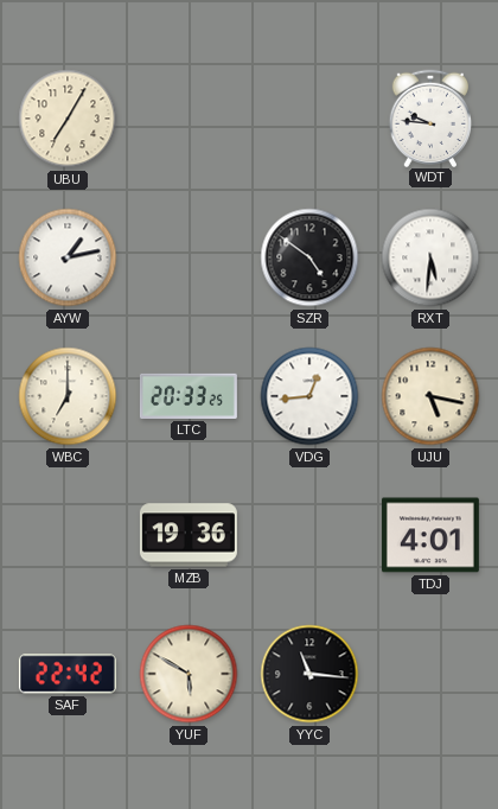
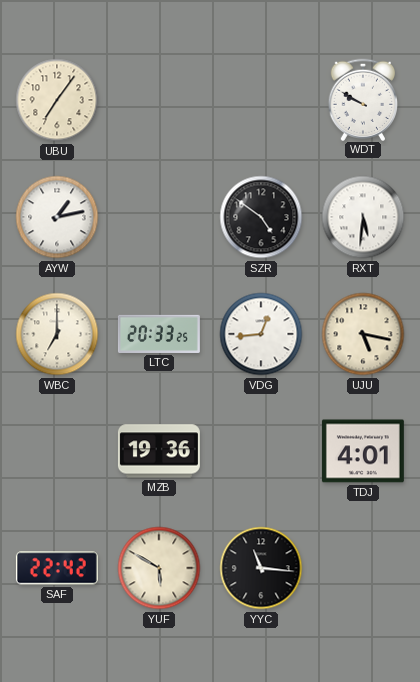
UBU: 7:05 -> 7:06 (57, 100)
WDT: 9:46 -> 9:50 (363, 99)
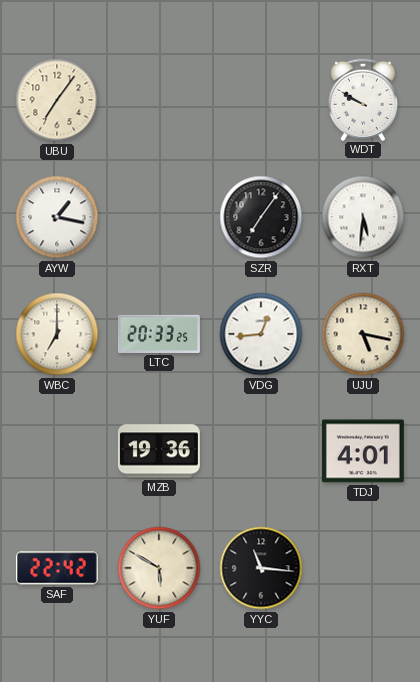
AYW: 1:13 -> 1:17 (57, 217)
SZR: 4:51 -> 7:06 (261, 217)
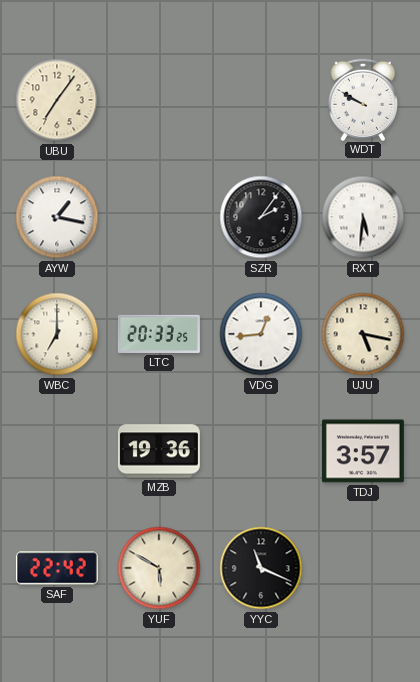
SZR: 7:06 -> 2:06 (261, 217)
TDJ: 4:01 -> 3:57 (363, 451)
YYC: 11:16 -> 11:19 (261, 568)
